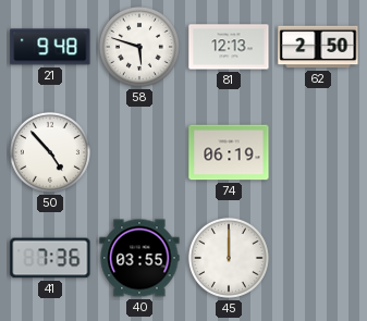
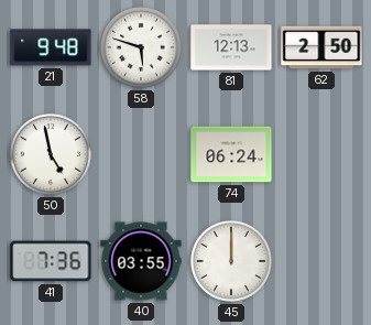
50: 4:53 -> 4:58 (51, 154)
74: 06:19 -> 06:24 (231, 154)
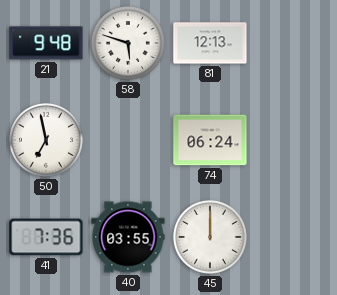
62: 2:50 -> none (321, 47)
50: 4:58 -> 6:58 (46, 140)
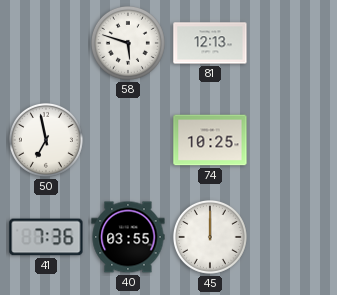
21: 9:48 -> none (46, 43)
74: 06:24 -> 10:25 (210, 140)
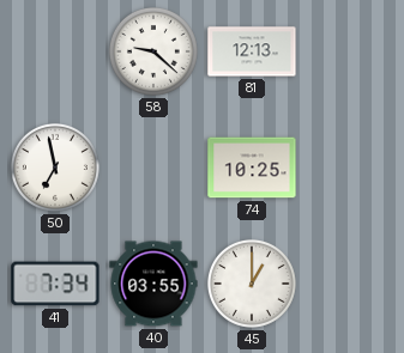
58: 5:48 -> 9:22 (153, 51)
41: 7:36 -> 7:34 (55, 284)
45: 12:00 -> 1:00 (252, 284)
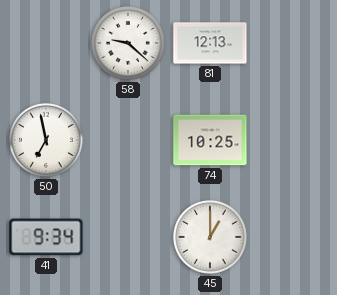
41: 7:34 -> 9:34 (46, 237)
40: 03:55 -> none (153, 284)
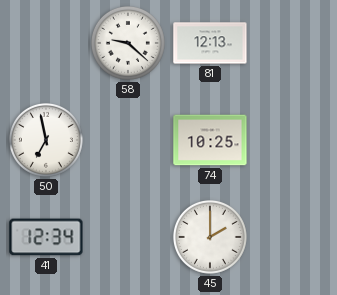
41: 9:34 -> 12:34 (46, 237)
45: 1:00 -> 2:00 (210, 237)
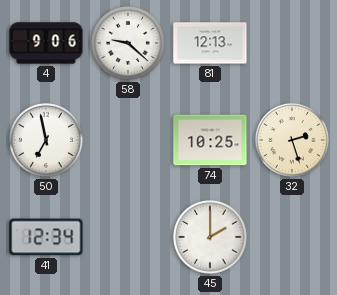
4: none -> 9:06 (46, 43)
32: none -> 2:27 (292, 140)
